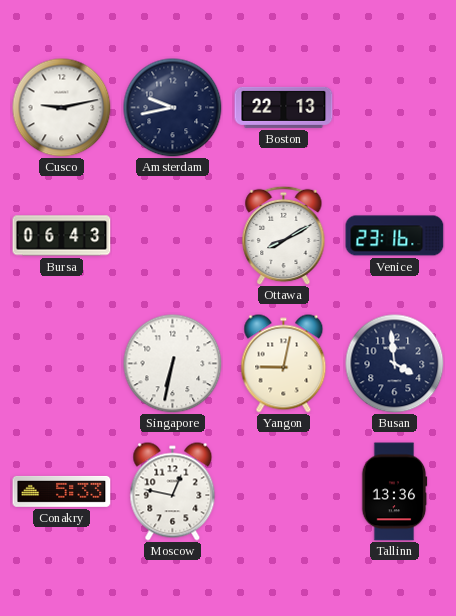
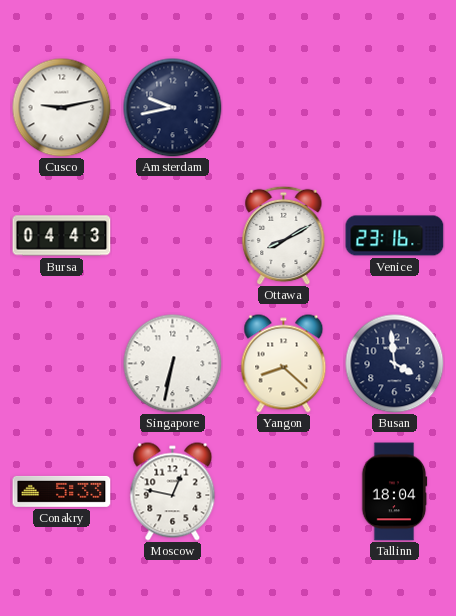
Boston: 22:13 -> none (284, 107)
Bursa: 06:43 -> 04:43 (62, 236)
Yangon: 9:02 -> 8:22 (284, 364)
Tallinn: 13:36 -> 18:04 (394, 492)
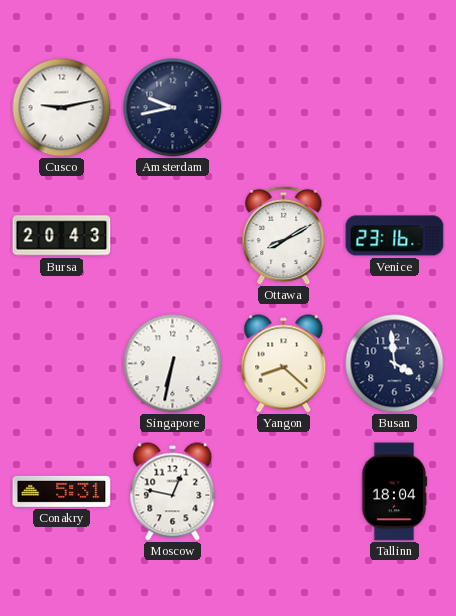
Bursa: 04:43 -> 20:43 (62, 236)
Conakry: 5:33 -> 5:31 (62, 491)
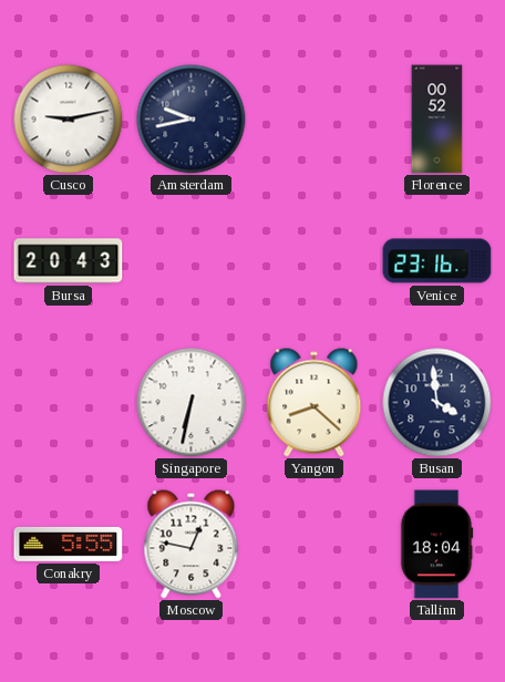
Florence: none -> 00:52 (437, 120)
Ottawa: 8:10 -> none (284, 235)
Conakry: 5:31 -> 5:55 (69, 544)
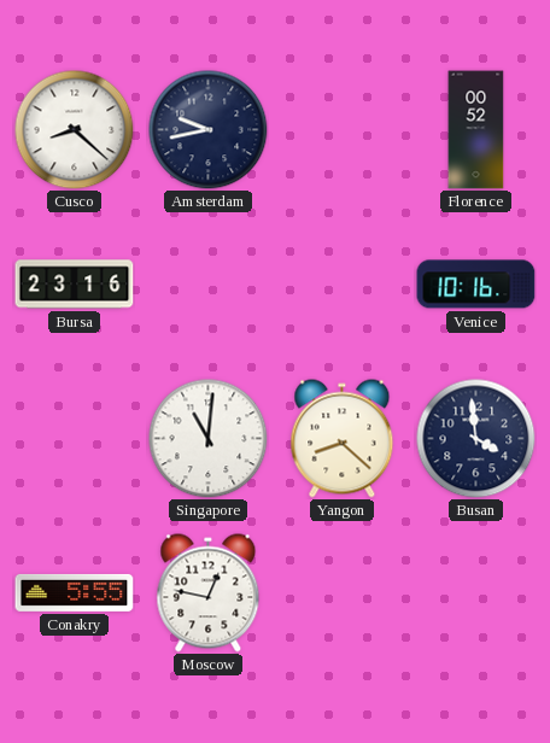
Cusco: 9:13 -> 8:22 (75, 130)
Bursa: 20:43 -> 23:16 (75, 285)
Venice: 23:16 -> 10:16 (476, 285)
Singapore: 6:32 -> 11:01 (209, 439)
Tallinn: 18:04 -> none (436, 545)
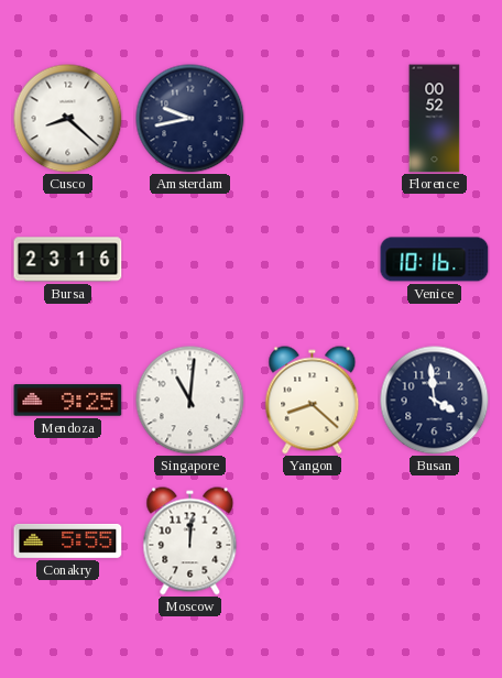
Mendoza: none -> 9:25 (68, 401)
Moscow: 12:47 -> 12:01 (190, 542)
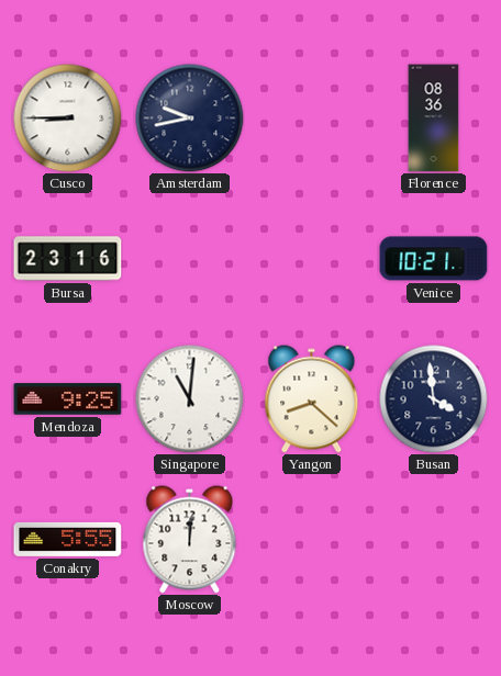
Cusco: 8:22 -> 8:45 (68, 119)
Florence: 00:52 -> 08:36 (434, 119)
Venice: 10:16 -> 10:21 (434, 259)
